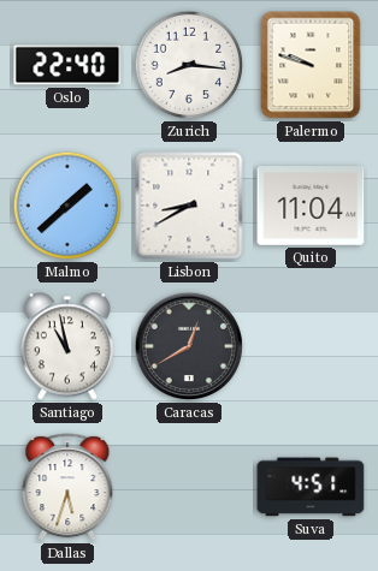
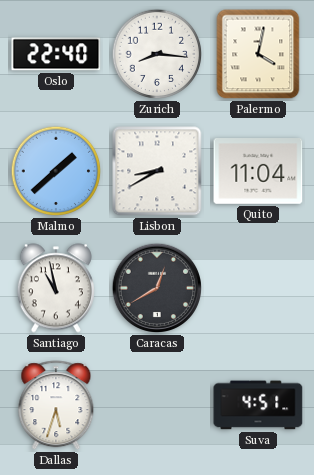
Palermo: 9:48 -> 4:02 (258, 54)
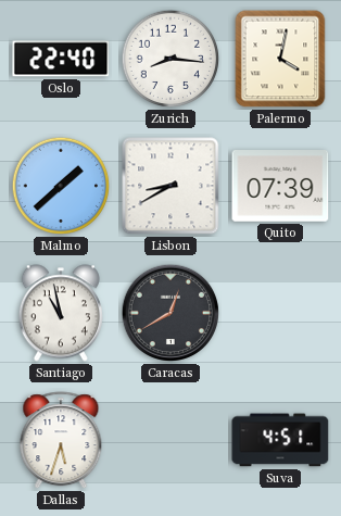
Quito: 11:04 -> 07:39 (280, 187)
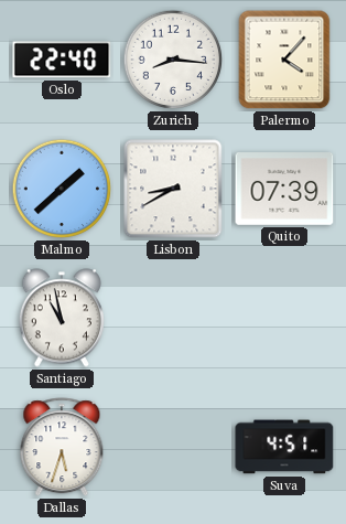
Palermo: 4:02 -> 4:07 (284, 60)
Caracas: 12:40 -> none (171, 313)
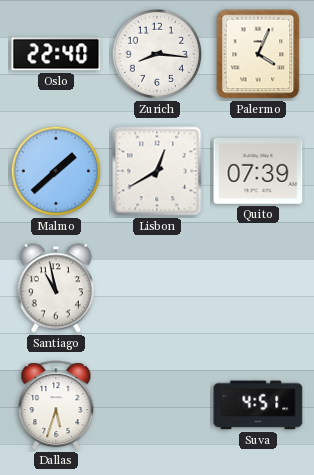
Palermo: 4:07 -> 4:04 (258, 54)
Lisbon: 8:40 -> 12:40 (157, 171)
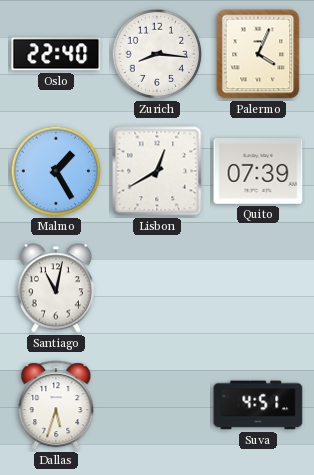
Malmo: 1:38 -> 1:25 (56, 171)
Santiago: 10:58 -> 11:02 (56, 288)
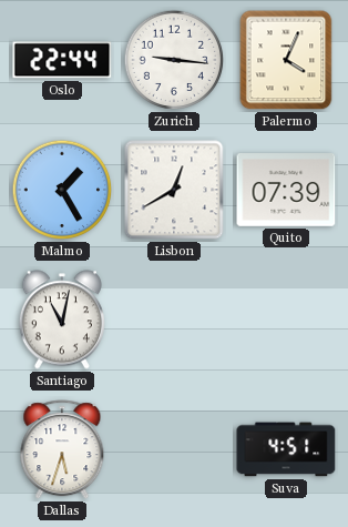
Oslo: 22:40 -> 22:44 (62, 60)
Zurich: 8:16 -> 9:16 (174, 60)
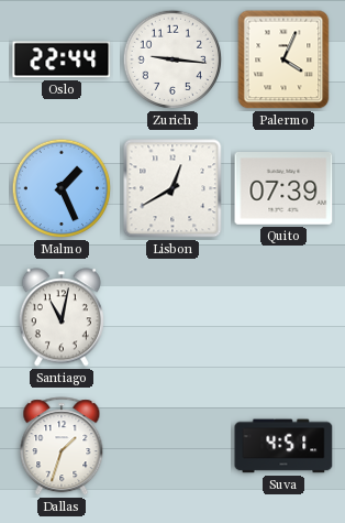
Malmo: 1:25 -> 1:26 (62, 188)
Dallas: 5:33 -> 1:33 (62, 447)
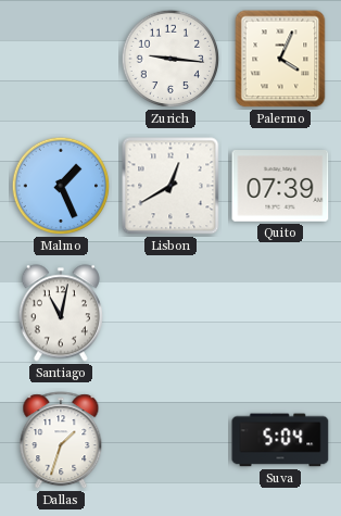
Oslo: 22:44 -> none (62, 59)
Suva: 4:51 -> 5:04 (280, 440)
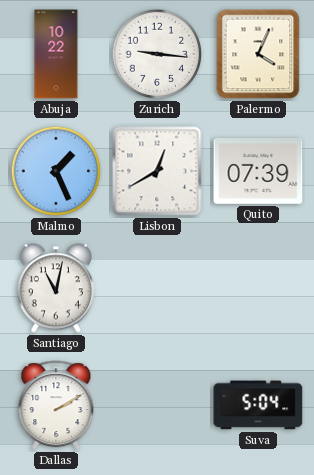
Abuja: none -> 10:22 (56, 54)
Dallas: 1:33 -> 2:10 (56, 406)
